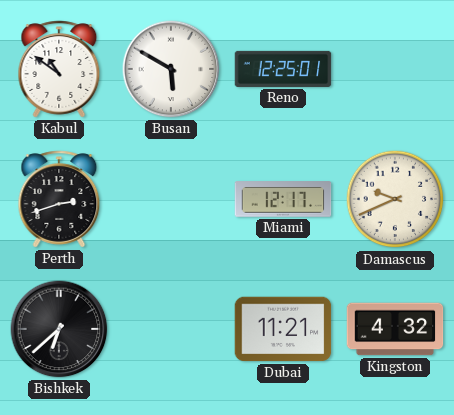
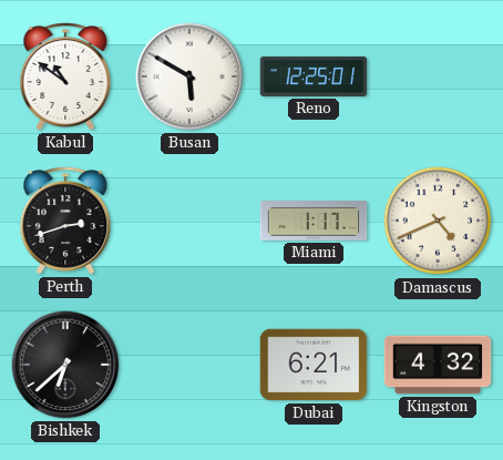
Miami: 12:17 -> 1:17 (314, 221)
Damascus: 9:41 -> 4:41 (438, 221)
Dubai: 11:21 -> 6:21 (314, 365)
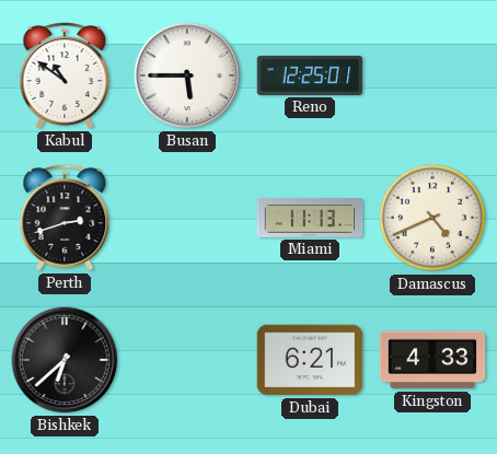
Busan: 5:50 -> 5:45 (187, 75)
Miami: 1:17 -> 11:13 (310, 218)
Kingston: 4:32 -> 4:33 (432, 360)
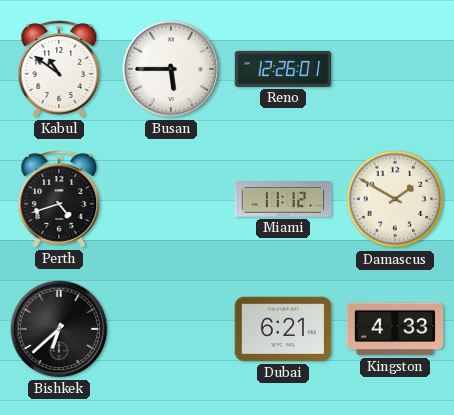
Reno: 12:25 -> 12:26 (283, 69)
Perth: 2:42 -> 4:42 (59, 199)
Miami: 11:13 -> 11:12 (283, 199)
Damascus: 4:41 -> 1:50 (395, 199)
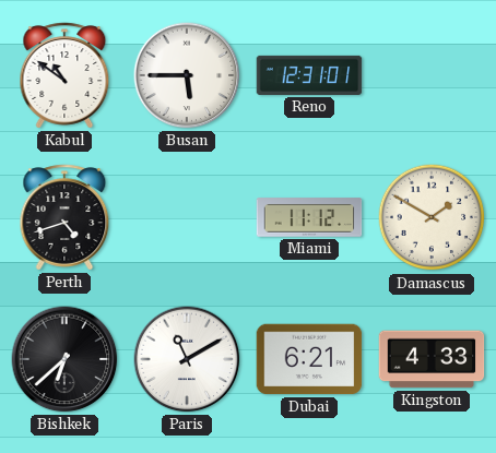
Reno: 12:26 -> 12:31 (309, 75)
Paris: none -> 11:10 (187, 359)
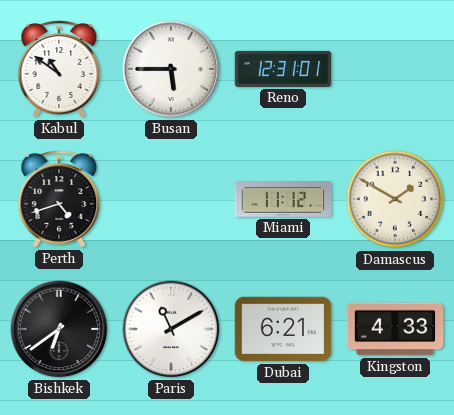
Bishkek: 6:38 -> 6:39 (59, 329)
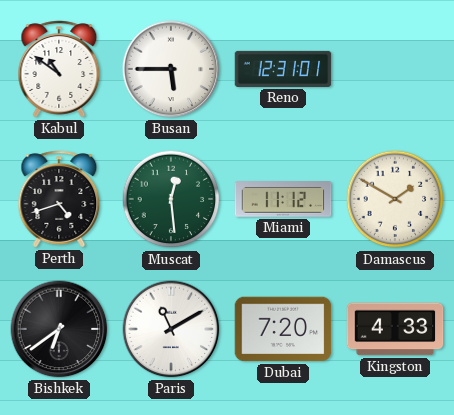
Muscat: none -> 12:29 (171, 199)
Dubai: 6:21 -> 7:20 (283, 329)
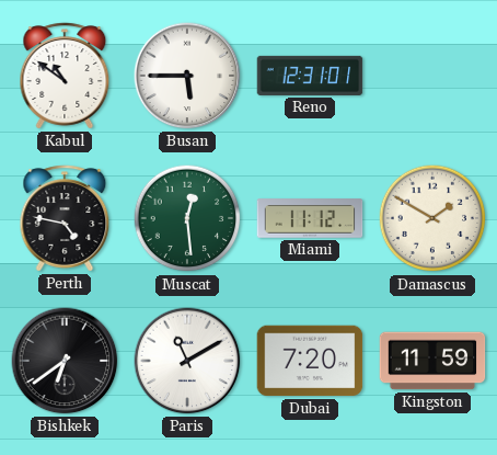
Perth: 4:42 -> 4:47 (65, 218)
Kingston: 4:33 -> 11:59 (432, 361)
